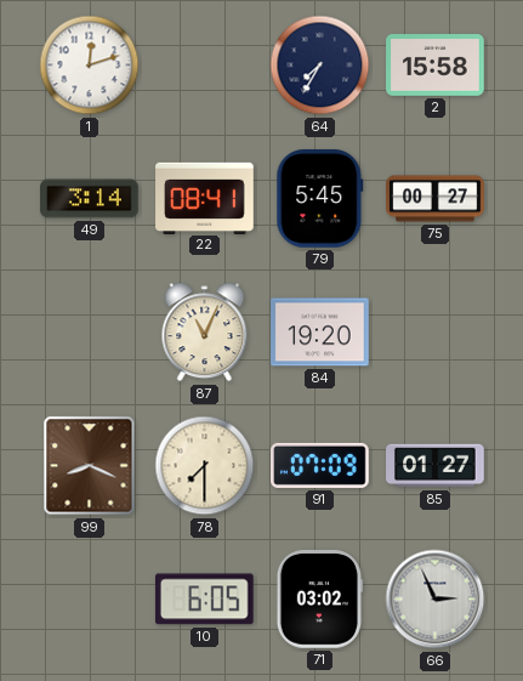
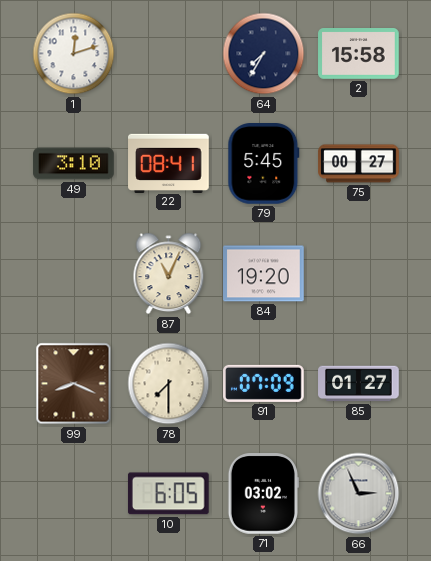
49: 3:14 -> 3:10 (74, 164)
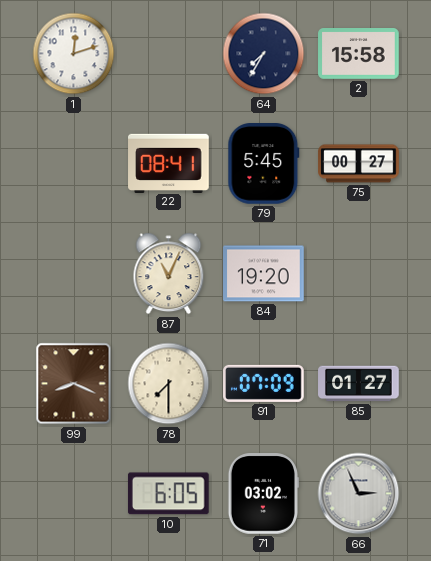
49: 3:10 -> none (74, 164)
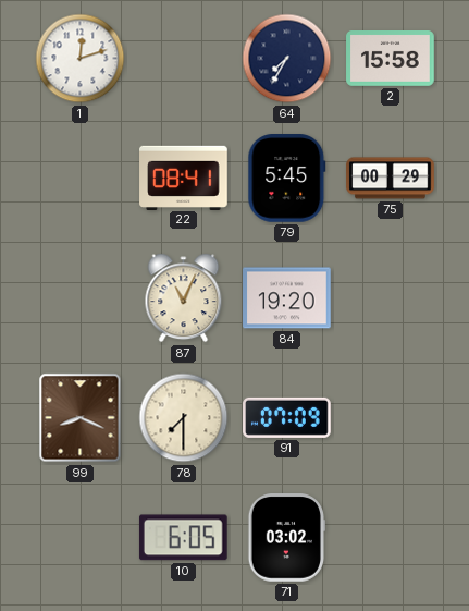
75: 00:27 -> 00:29 (391, 179)
85: 01:27 -> none (359, 384)
66: 2:56 -> none (359, 494)
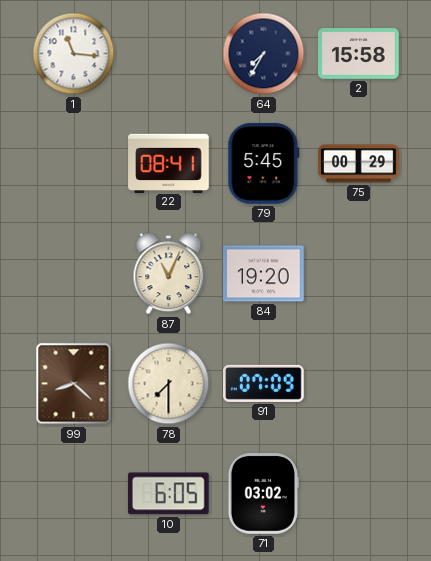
1: 12:12 -> 11:16 (74, 54)
99: 8:19 -> 8:22 (74, 384)
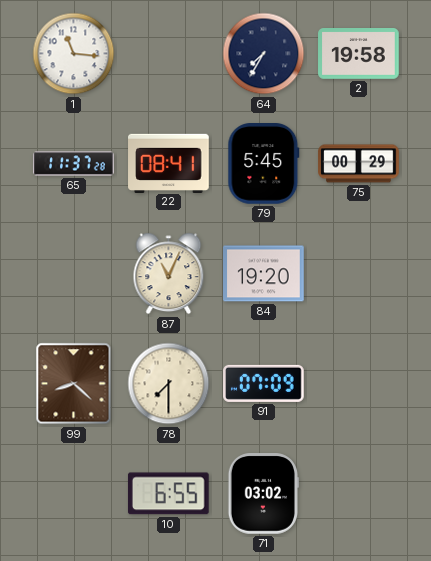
2: 15:58 -> 19:58 (359, 54)
65: none -> 11:37 (74, 164)
10: 6:05 -> 6:55 (168, 494)
